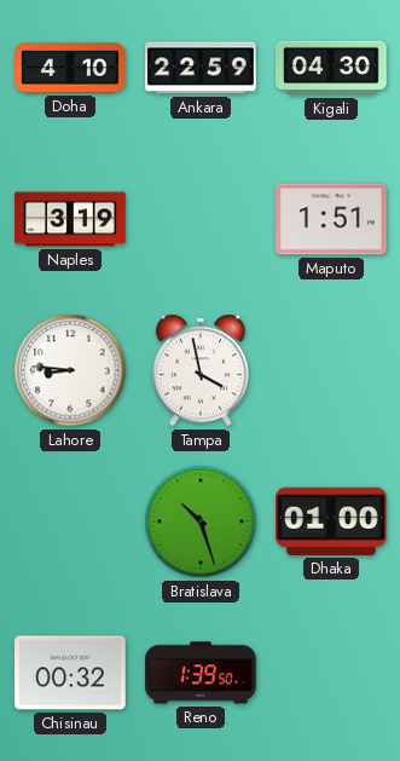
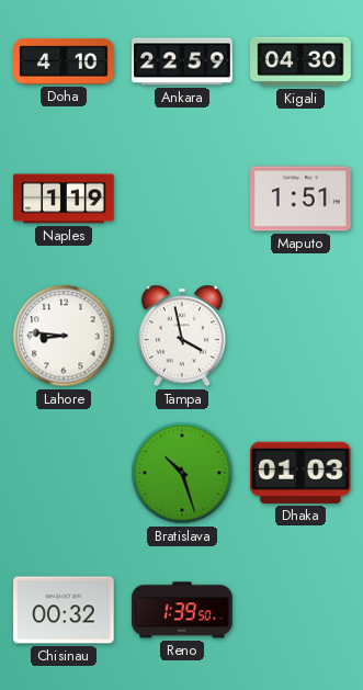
Naples: 3:19 -> 1:19 (64, 199)
Dhaka: 01:00 -> 01:03 (302, 473)
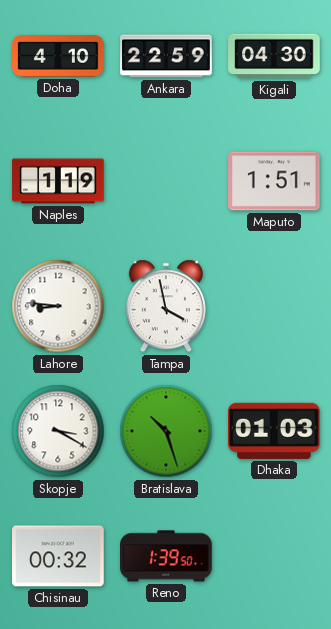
Skopje: none -> 3:20 (58, 431)
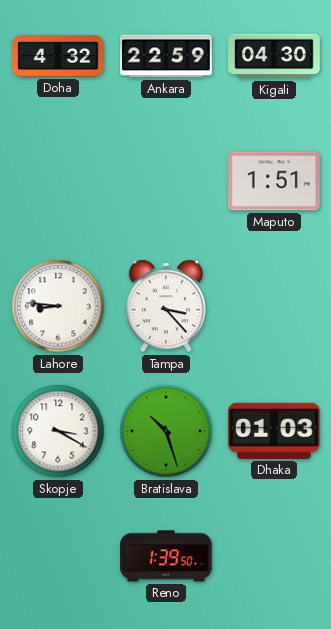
Doha: 4:10 -> 4:32 (58, 56)
Naples: 1:19 -> none (58, 181)
Tampa: 3:58 -> 3:23 (166, 306)
Chisinau: 00:32 -> none (58, 556)
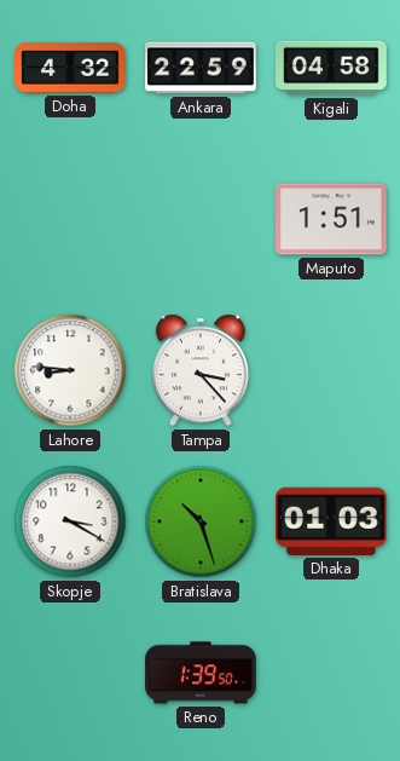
Kigali: 04:30 -> 04:58 (331, 68)
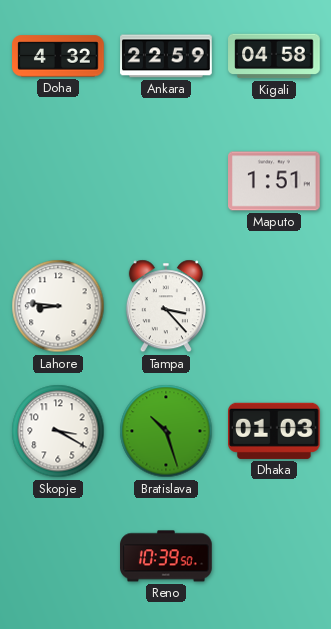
Reno: 1:39 -> 10:39 (166, 556)
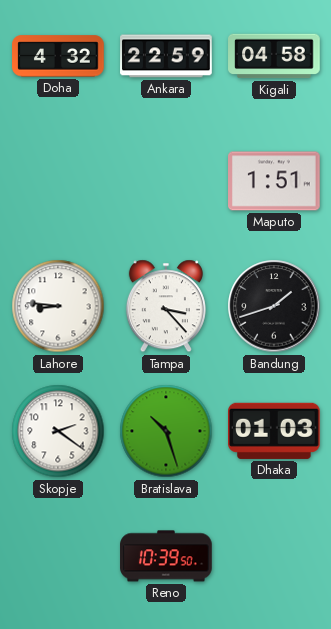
Bandung: none -> 1:42 (274, 306)
Skopje: 3:20 -> 2:21 (58, 431)
